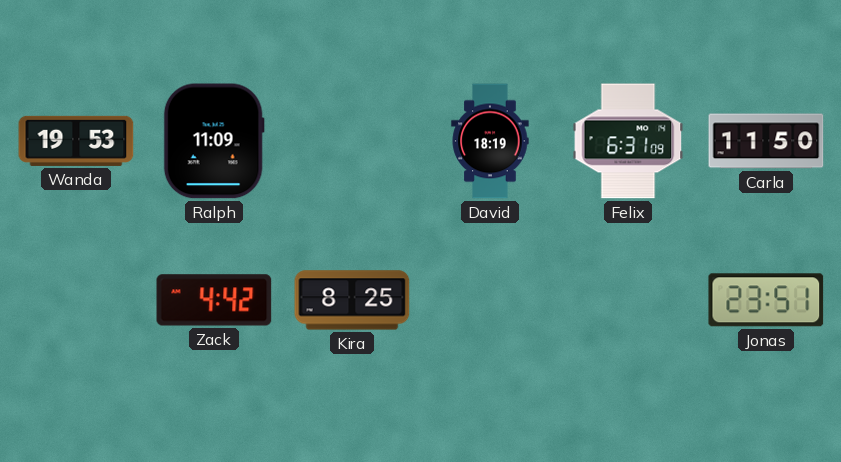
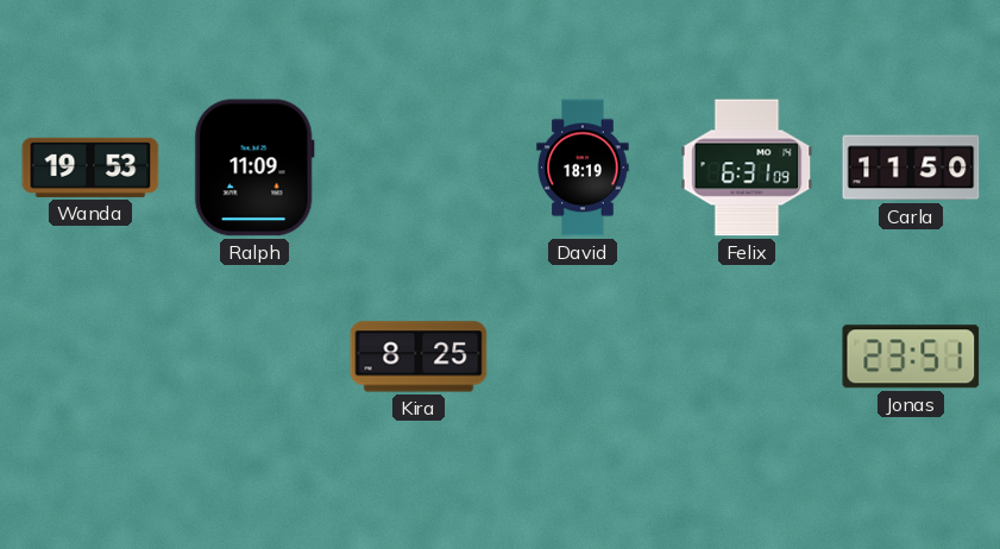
Zack: 4:42 -> none (214, 300)
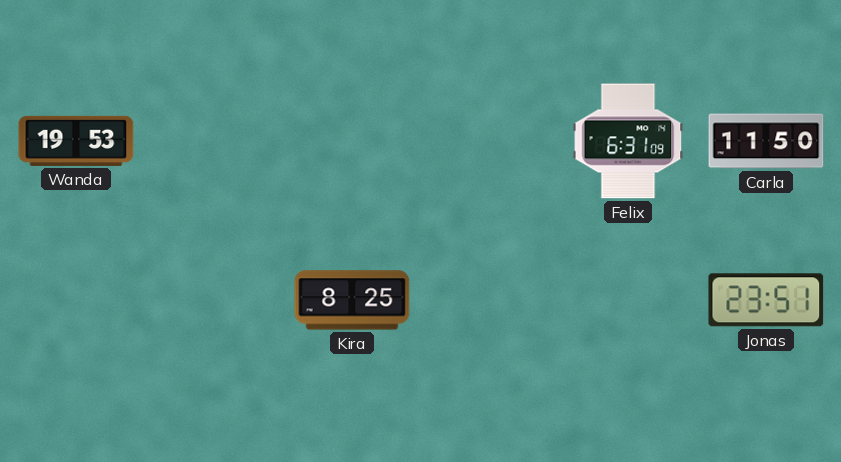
Ralph: 11:09 -> none (254, 168)
David: 18:19 -> none (583, 168)
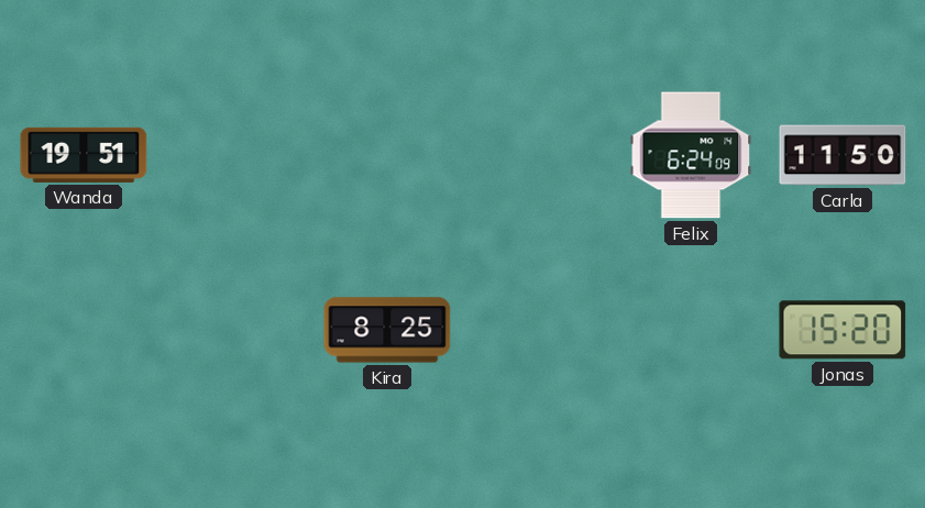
Wanda: 19:53 -> 19:51 (84, 155)
Felix: 6:31 -> 6:24 (691, 155)
Jonas: 23:51 -> 15:20 (843, 330)
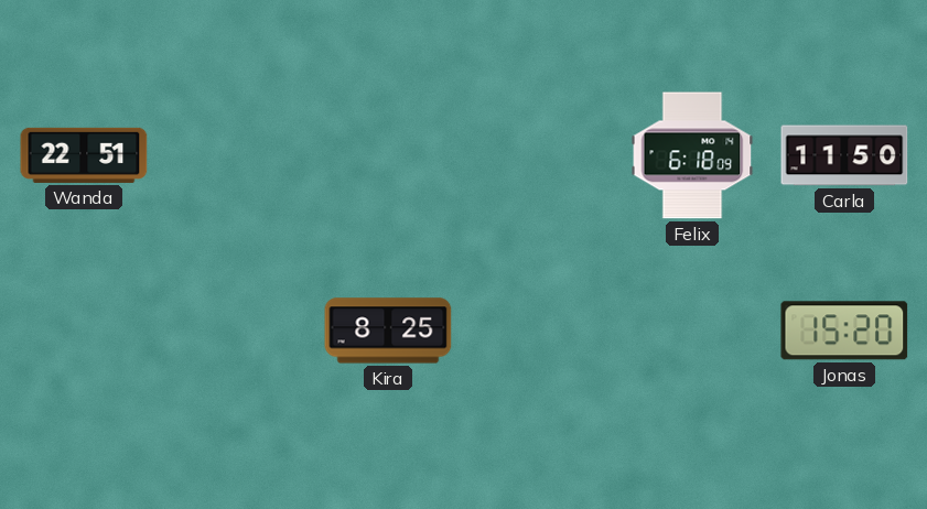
Wanda: 19:51 -> 22:51 (84, 155)
Felix: 6:24 -> 6:18 (692, 155)
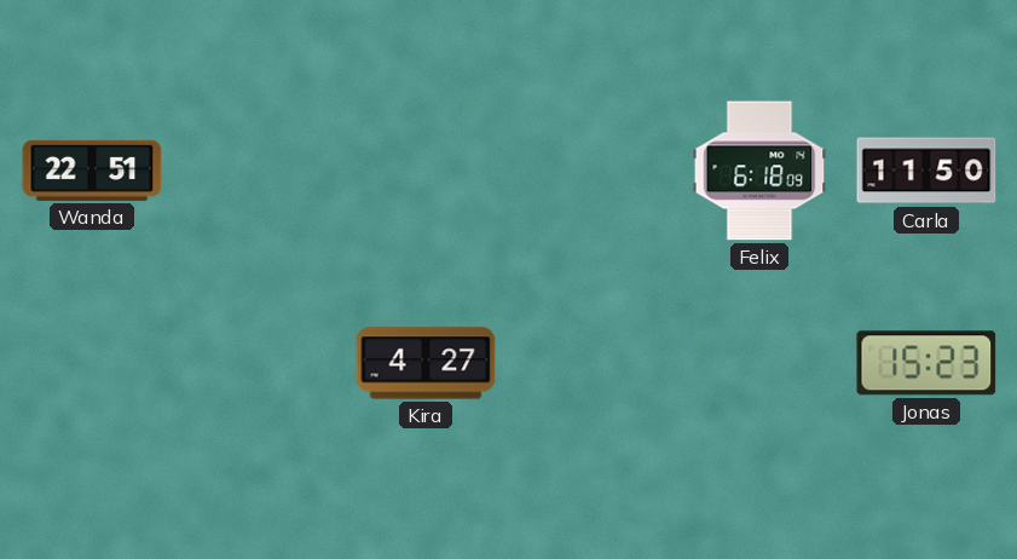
Kira: 8:25 -> 4:27 (426, 363)
Jonas: 15:20 -> 15:23 (926, 363)
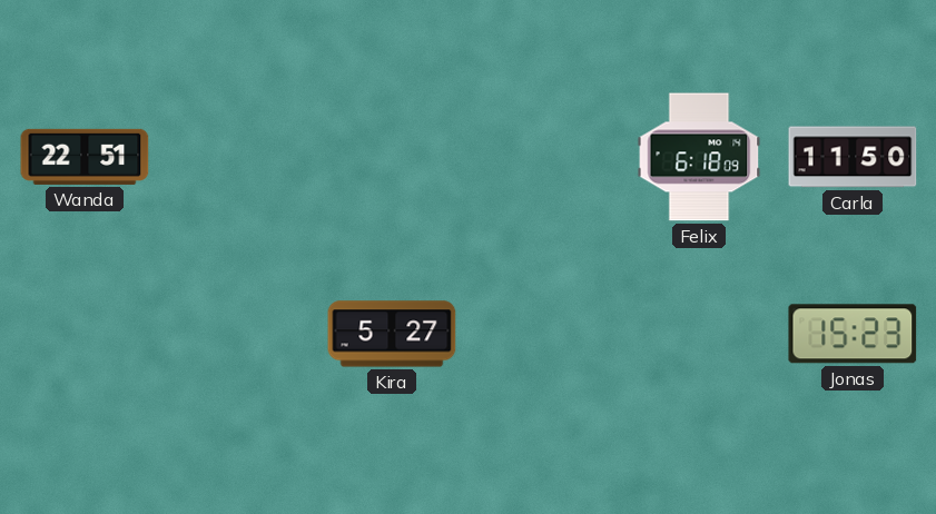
Kira: 4:27 -> 5:27 (392, 334)
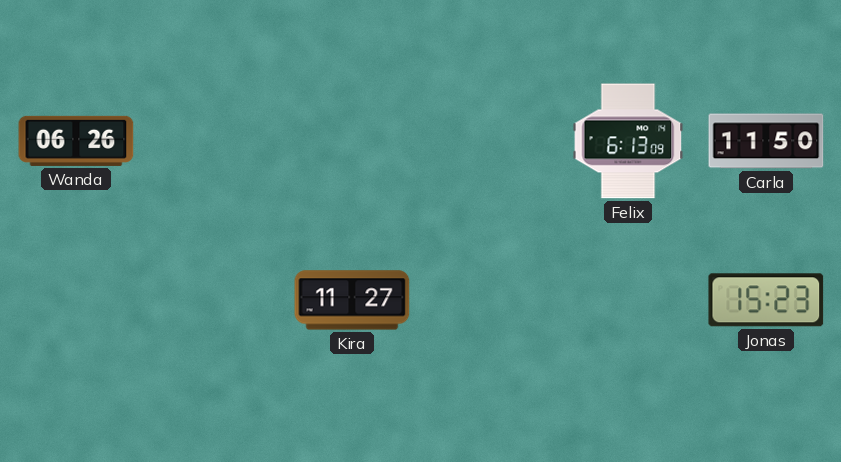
Wanda: 22:51 -> 06:26 (76, 141)
Felix: 6:18 -> 6:13 (628, 141)
Kira: 5:27 -> 11:27 (352, 300)
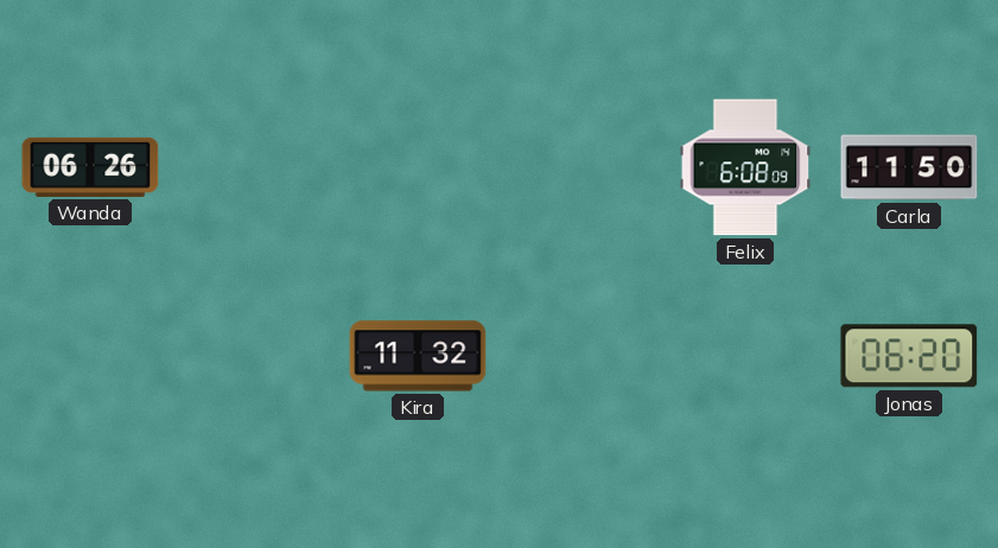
Felix: 6:13 -> 6:08 (745, 167)
Kira: 11:27 -> 11:32 (418, 356)
Jonas: 15:23 -> 06:20 (909, 356)
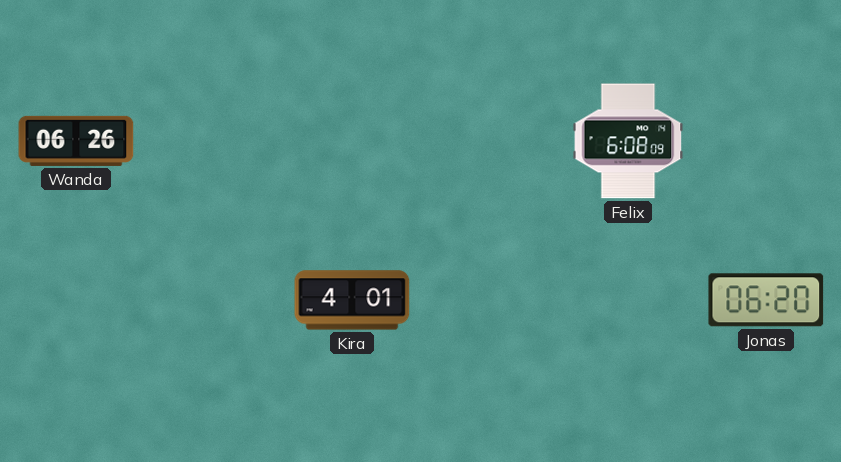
Carla: 11:50 -> none (909, 167)
Kira: 11:32 -> 4:01 (352, 300)
